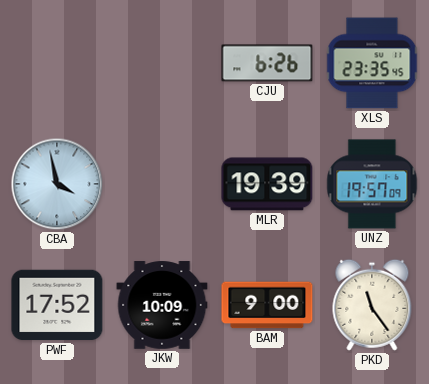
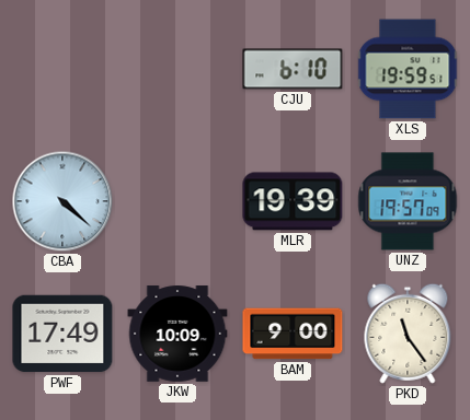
CJU: 6:26 -> 6:10 (293, 69)
XLS: 23:35 -> 19:59 (408, 69)
CBA: 3:58 -> 4:22 (62, 201)
PWF: 17:52 -> 17:49 (62, 334)
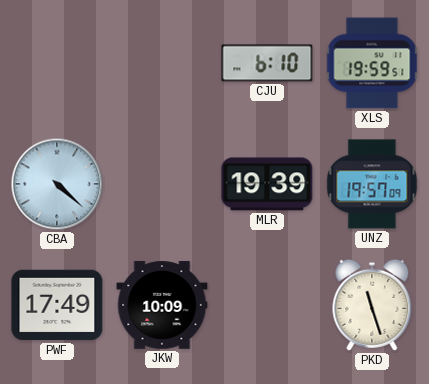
BAM: 9:00 -> none (293, 334)
PKD: 11:24 -> 11:27 (372, 305)
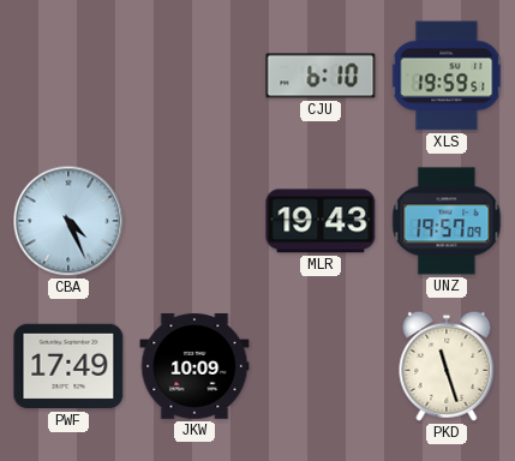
CBA: 4:22 -> 4:26 (68, 221)
MLR: 19:39 -> 19:43 (321, 221)
